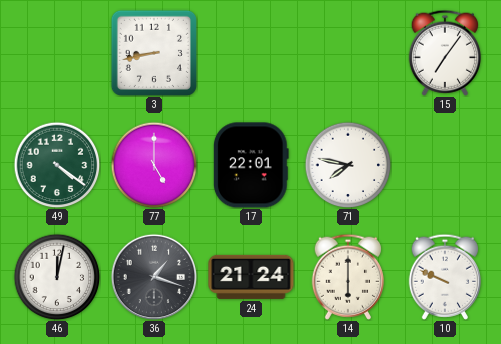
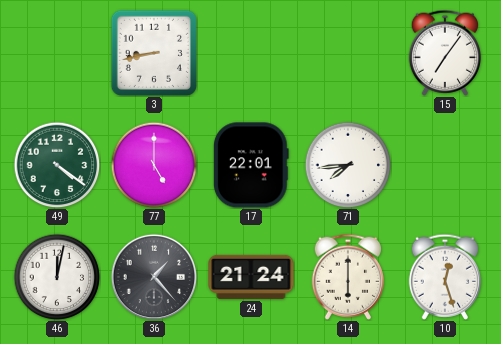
71: 7:47 -> 7:44 (348, 165)
36: 1:18 -> 1:23 (154, 277)
10: 9:49 -> 12:27 (444, 277)
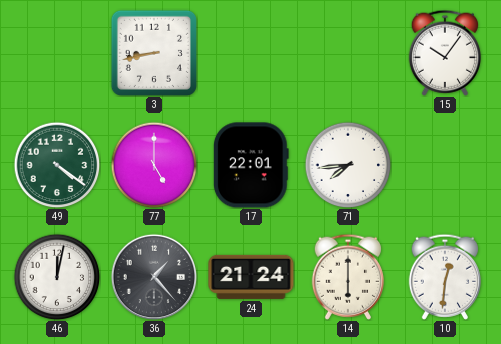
15: 7:06 -> 10:06 (444, 53)
10: 12:27 -> 12:31 (444, 277)
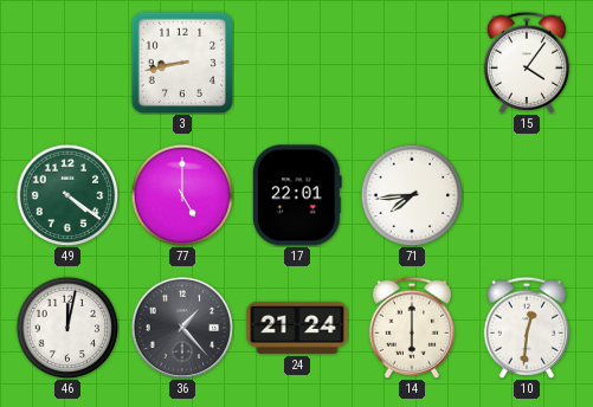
15: 10:06 -> 4:06 (526, 63)
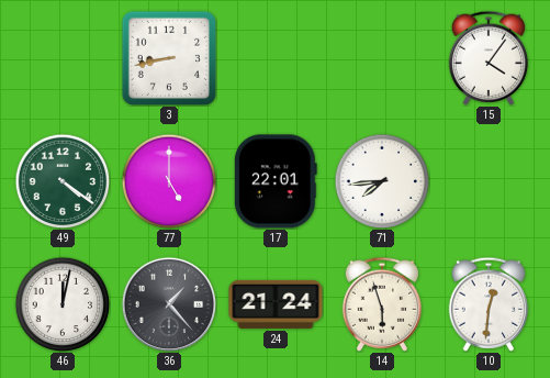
14: 6:00 -> 5:57 (381, 304)
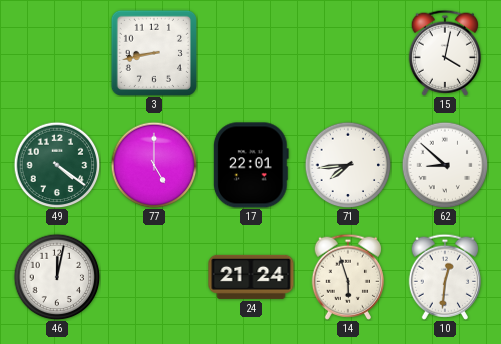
15: 4:06 -> 4:02 (444, 53)
62: none -> 8:52 (445, 165)
36: 1:23 -> none (169, 304)
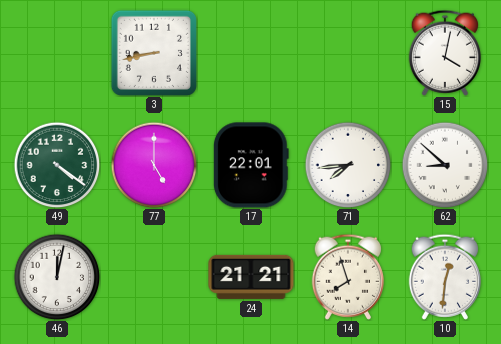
24: 21:24 -> 21:21 (251, 277)
14: 5:57 -> 7:57 (347, 277)
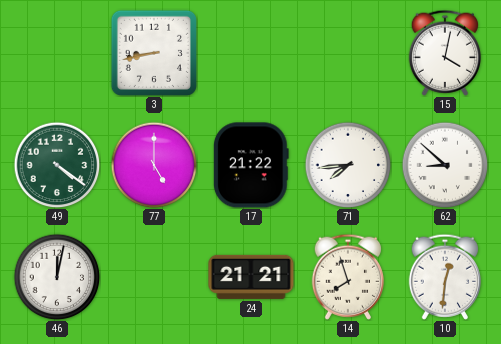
17: 22:01 -> 21:22 (251, 165)
